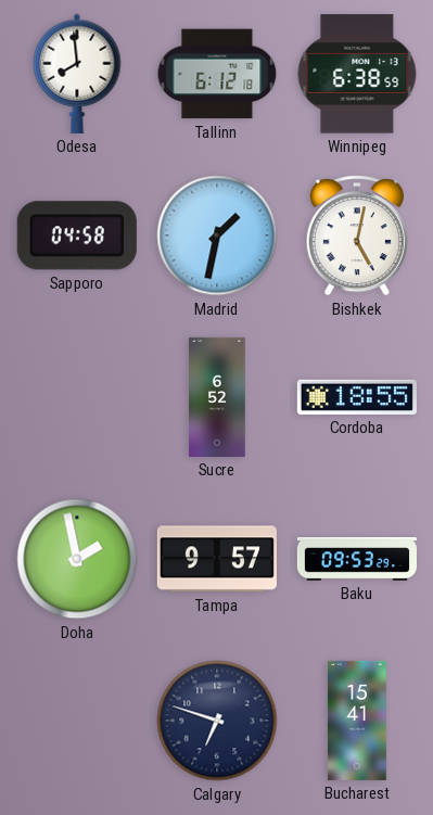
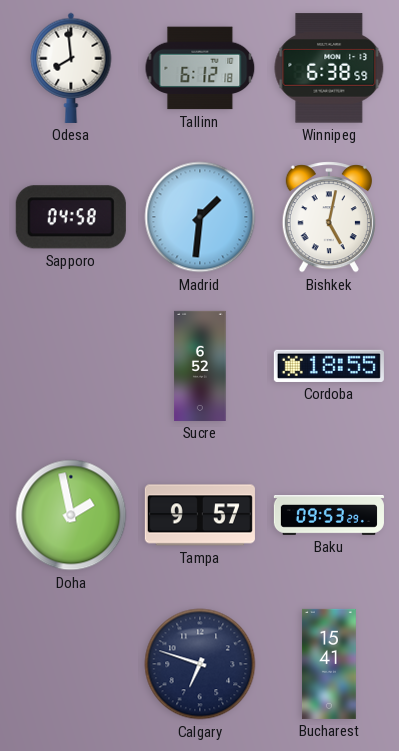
Madrid: 1:32 -> 1:31 (200, 217)
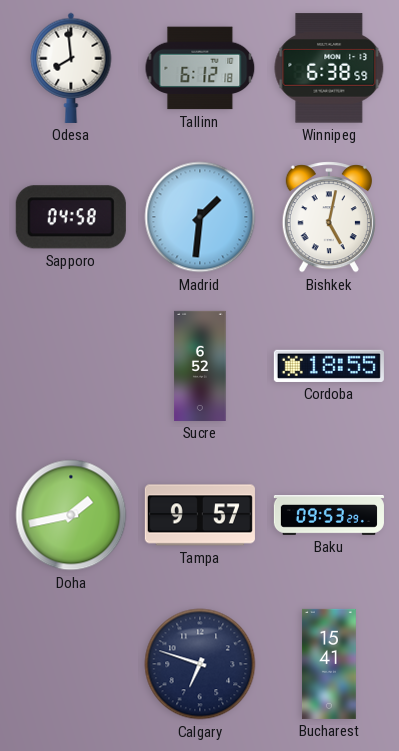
Doha: 1:58 -> 1:43 (71, 515)
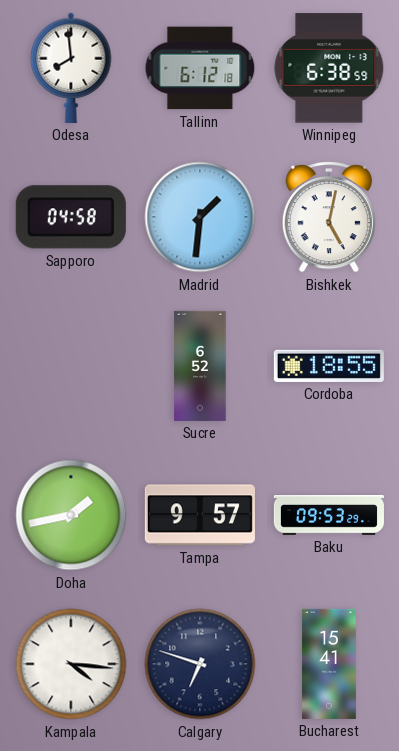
Kampala: none -> 4:16 (71, 664)
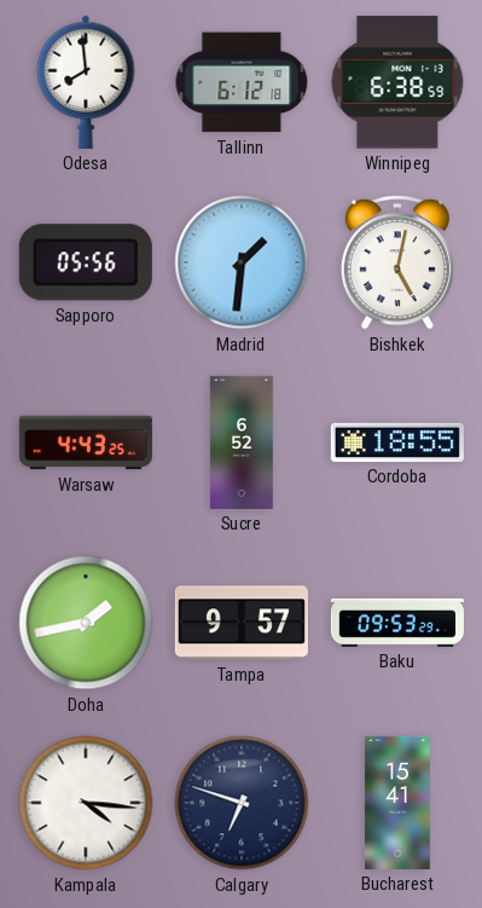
Sapporo: 04:58 -> 05:56 (86, 262)
Warsaw: none -> 4:43 (86, 443)
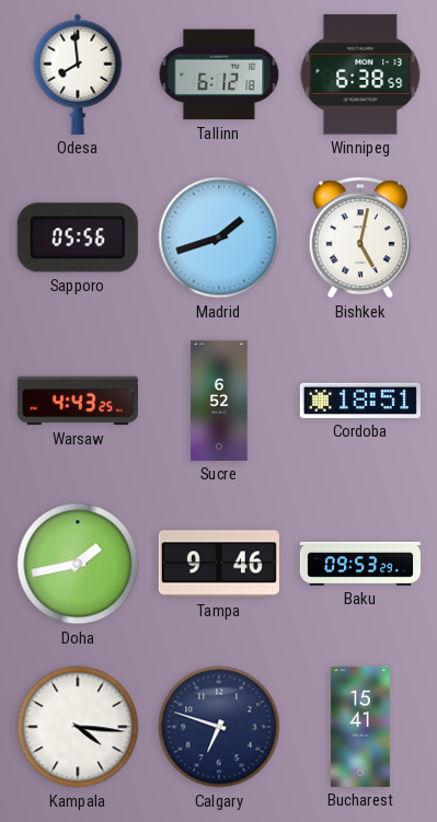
Madrid: 1:31 -> 1:42 (219, 238)
Cordoba: 18:55 -> 18:51 (360, 401)
Tampa: 9:57 -> 9:46 (219, 564)
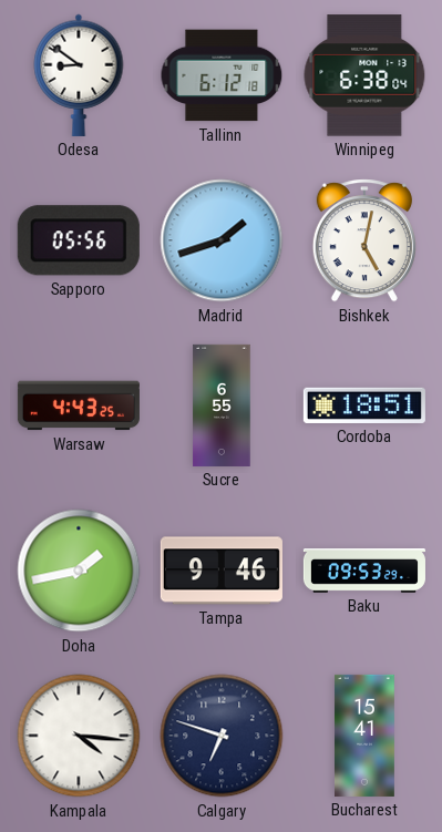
Odesa: 7:59 -> 8:51 (79, 75)
Winnipeg: 6:38:59 -> 6:38:04 (364, 75)
Sucre: 6:52 -> 6:55 (222, 405)
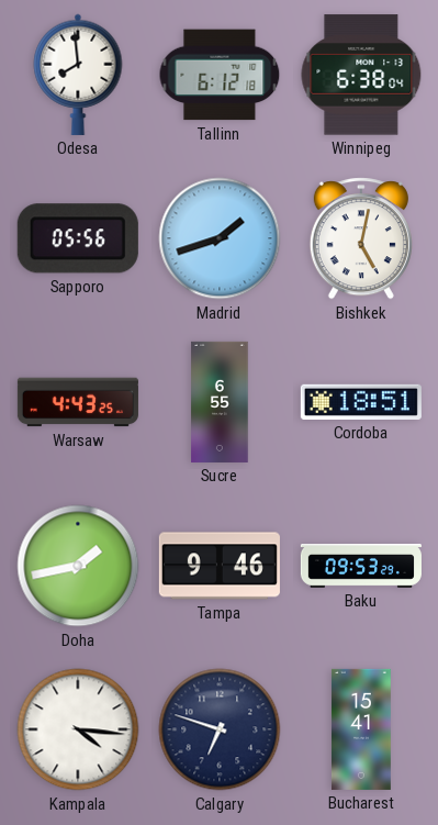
Odesa: 8:51 -> 7:59 (78, 75)
